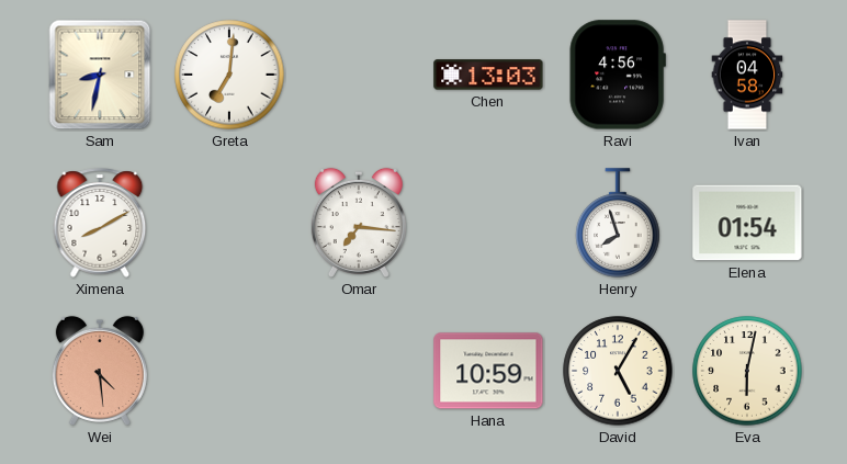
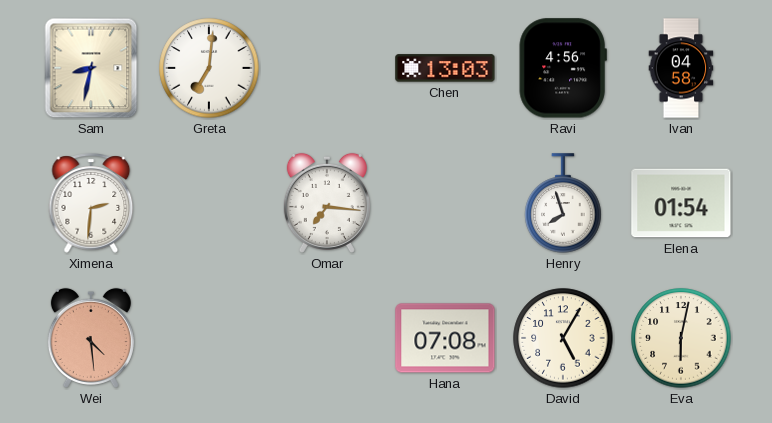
Ximena: 8:10 -> 2:31 (91, 203)
Hana: 10:59 -> 07:08 (445, 338)
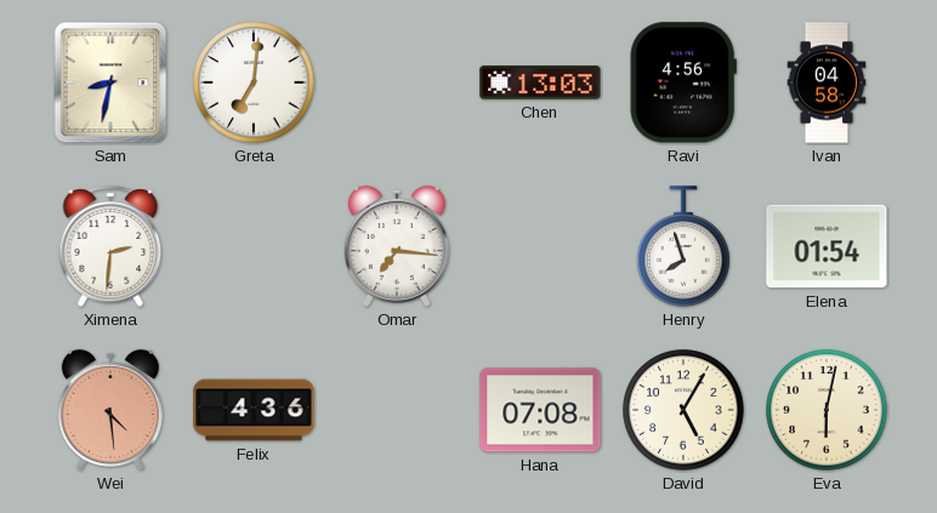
Felix: none -> 4:36 (254, 410)
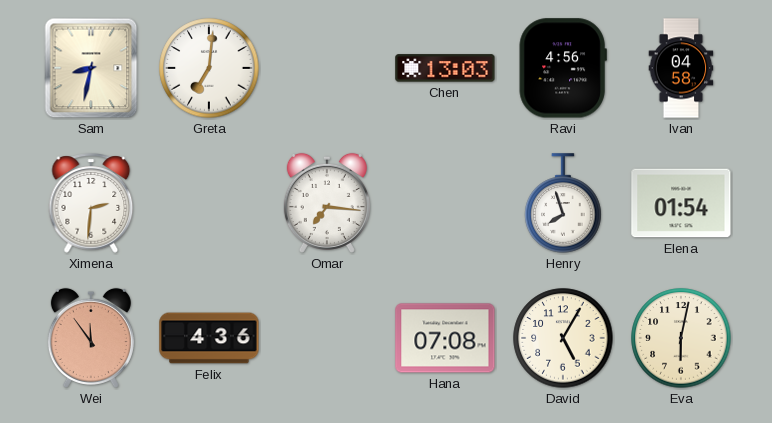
Wei: 4:29 -> 11:54 (91, 338)
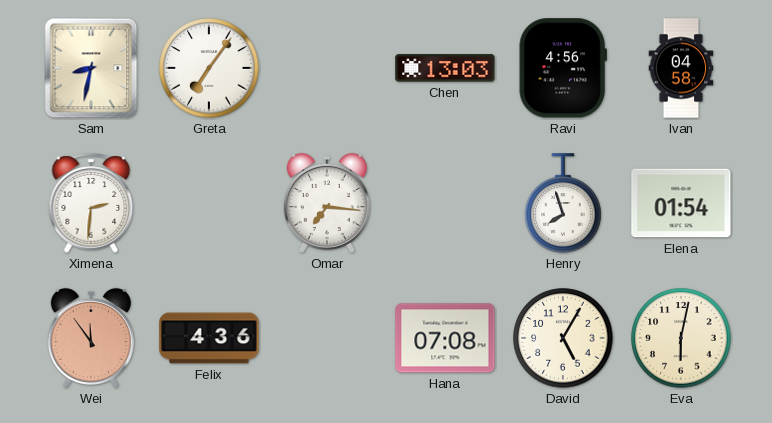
Greta: 7:01 -> 7:06 (209, 68)
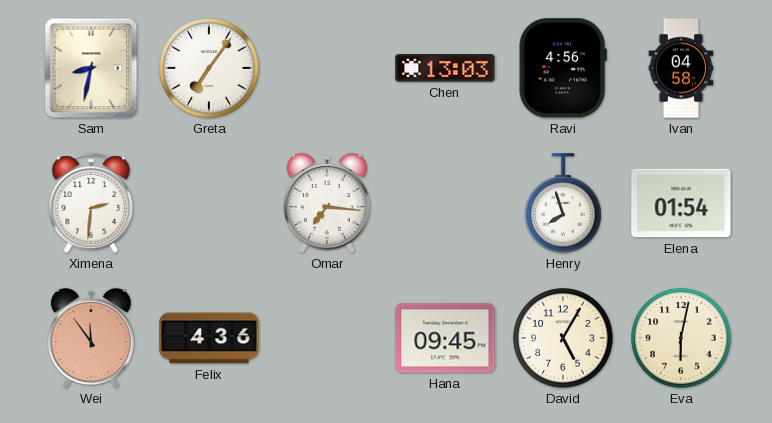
Hana: 07:08 -> 09:45 (445, 338)
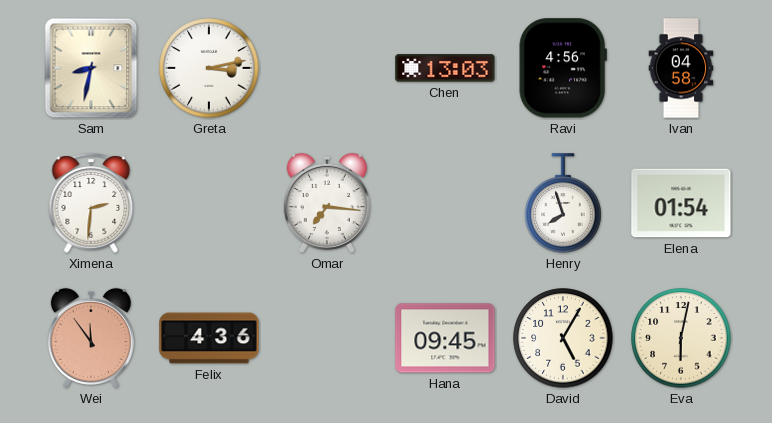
Greta: 7:06 -> 3:13 (209, 68)
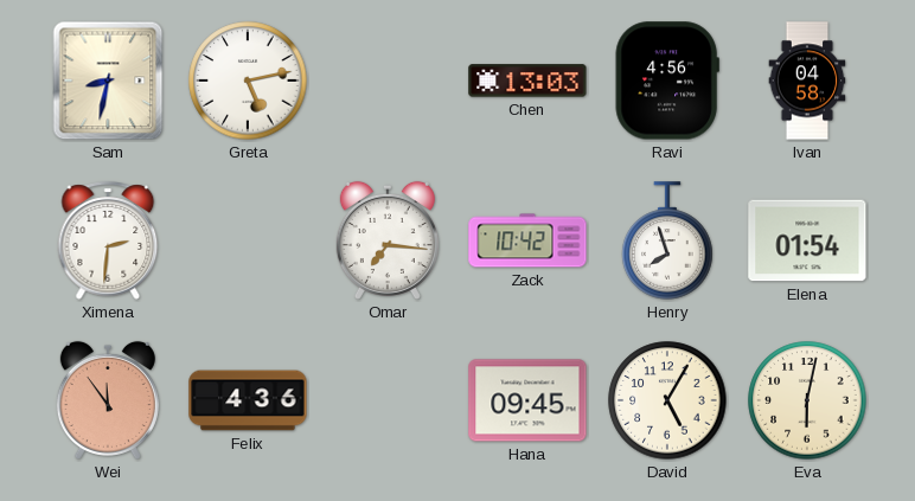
Greta: 3:13 -> 5:13 (248, 81)
Zack: none -> 10:42 (527, 240)
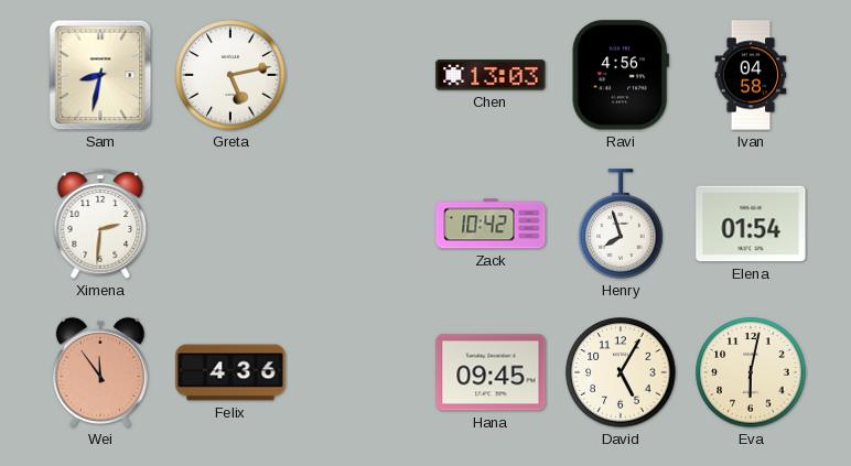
Omar: 7:16 -> none (388, 240)
